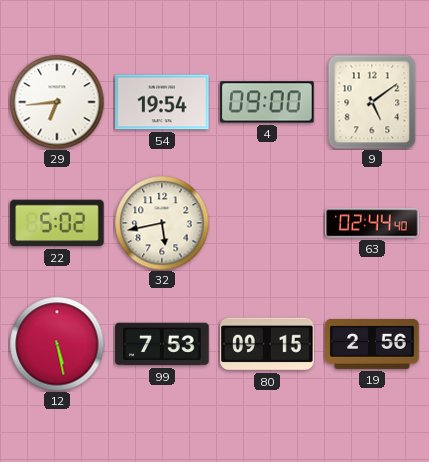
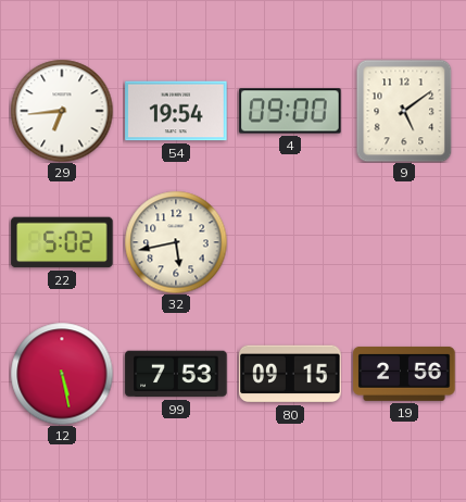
63: 02:44 -> none (372, 223)
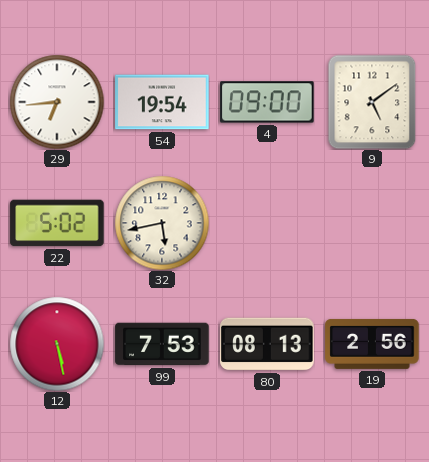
80: 09:15 -> 08:13 (267, 344)
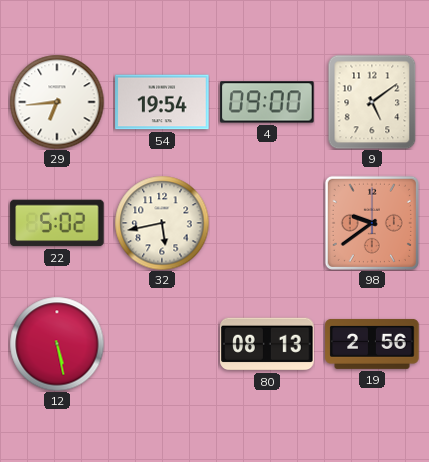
98: none -> 9:39 (372, 223)
99: 7:53 -> none (162, 344)
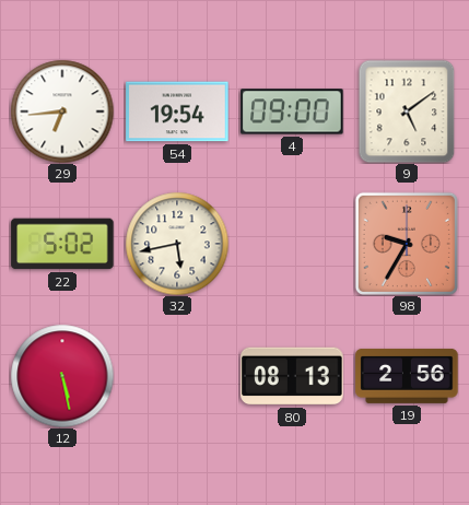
98: 9:39 -> 9:35 (407, 244)
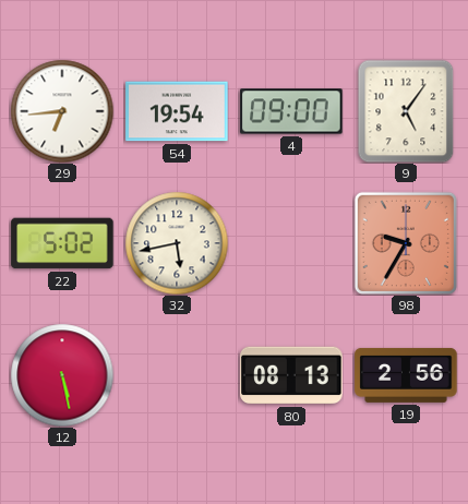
9: 5:09 -> 5:06 (406, 111)
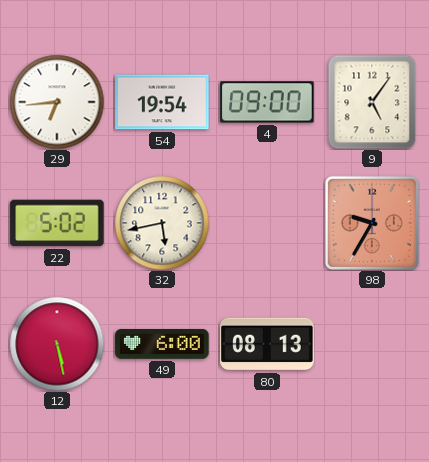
49: none -> 6:00 (162, 344)
19: 2:56 -> none (406, 375)
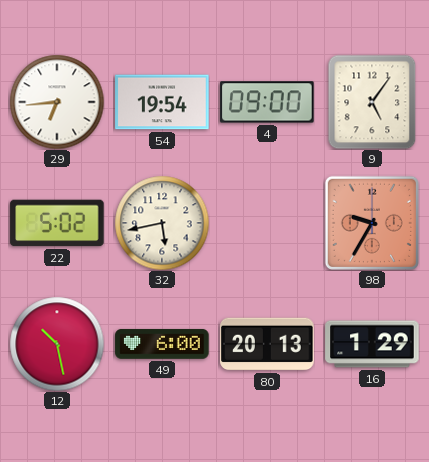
12: 5:28 -> 10:28 (57, 344)
80: 08:13 -> 20:13 (267, 344)
16: none -> 1:29 (372, 344)
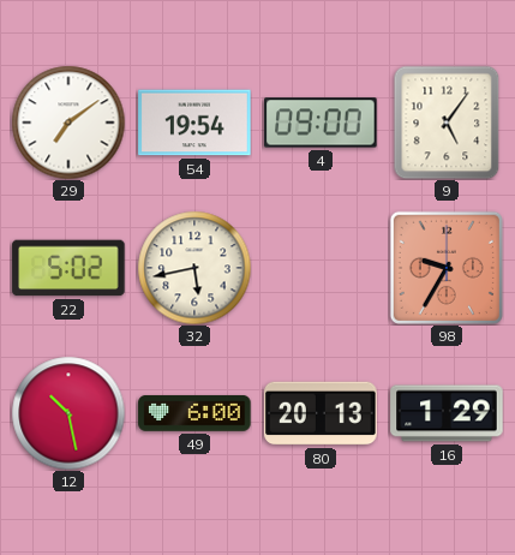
29: 6:44 -> 7:09 (68, 123)
